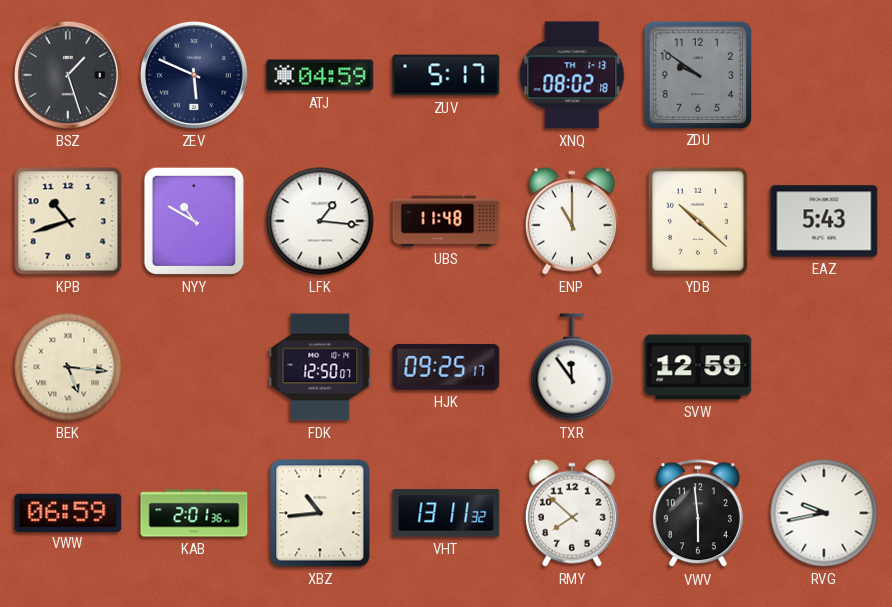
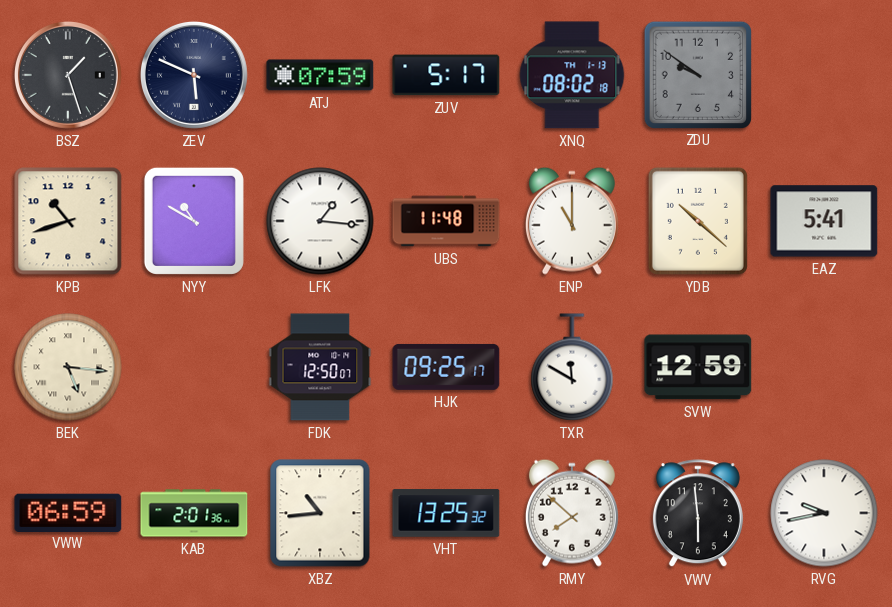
ATJ: 04:59 -> 07:59 (320, 75)
EAZ: 5:43 -> 5:41 (824, 221)
TXR: 11:54 -> 11:50 (572, 367)
VHT: 13:11 -> 13:25 (446, 513)
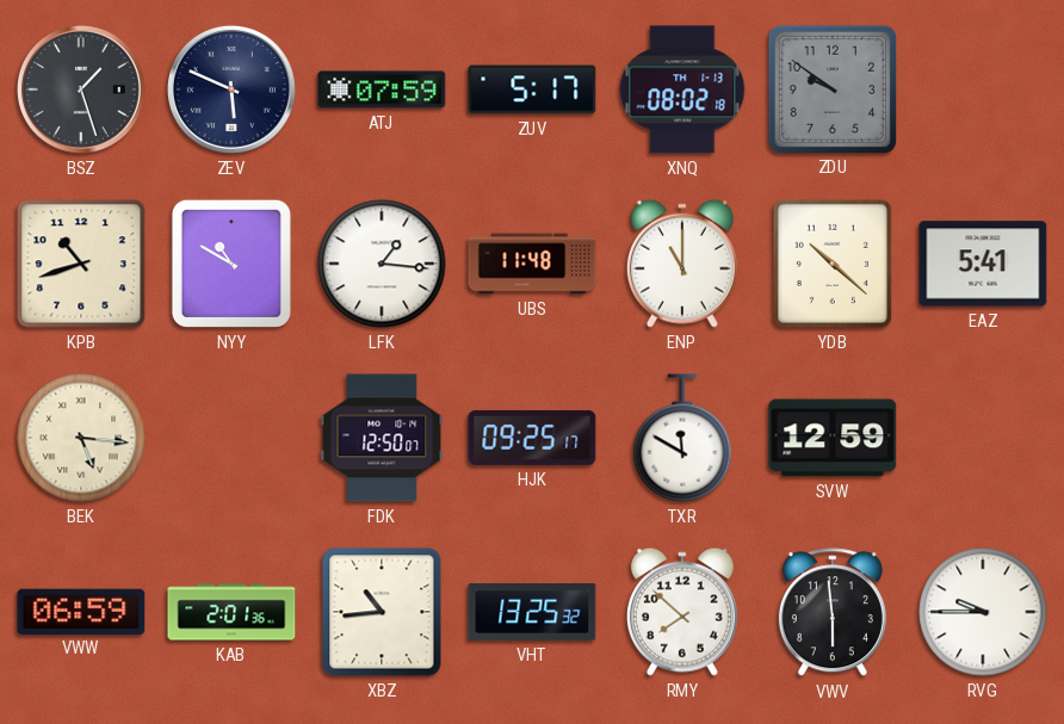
RVG: 9:43 -> 9:45 (983, 612)
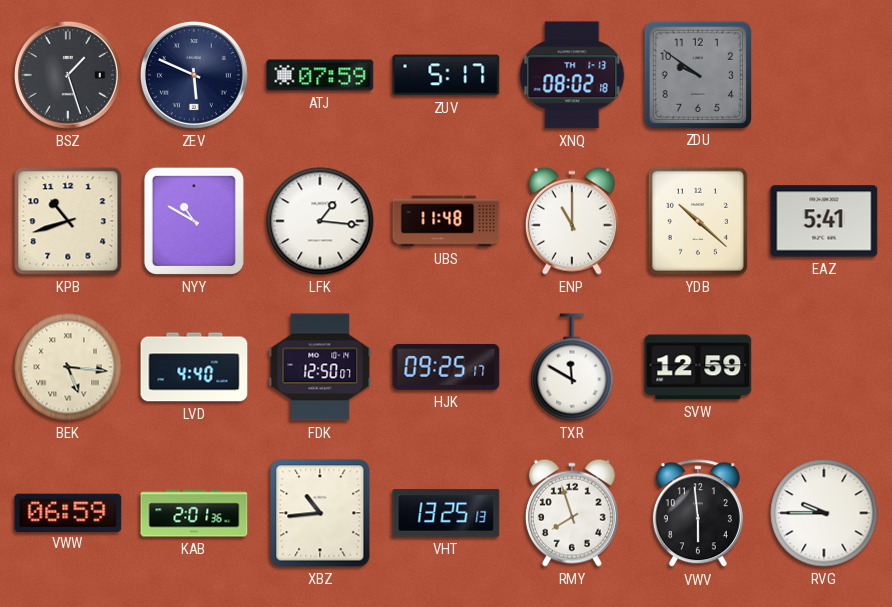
LVD: none -> 4:40 (194, 367)
VHT: 13:25:32 -> 13:25:13 (446, 513)
RMY: 7:52 -> 7:57 (572, 513)
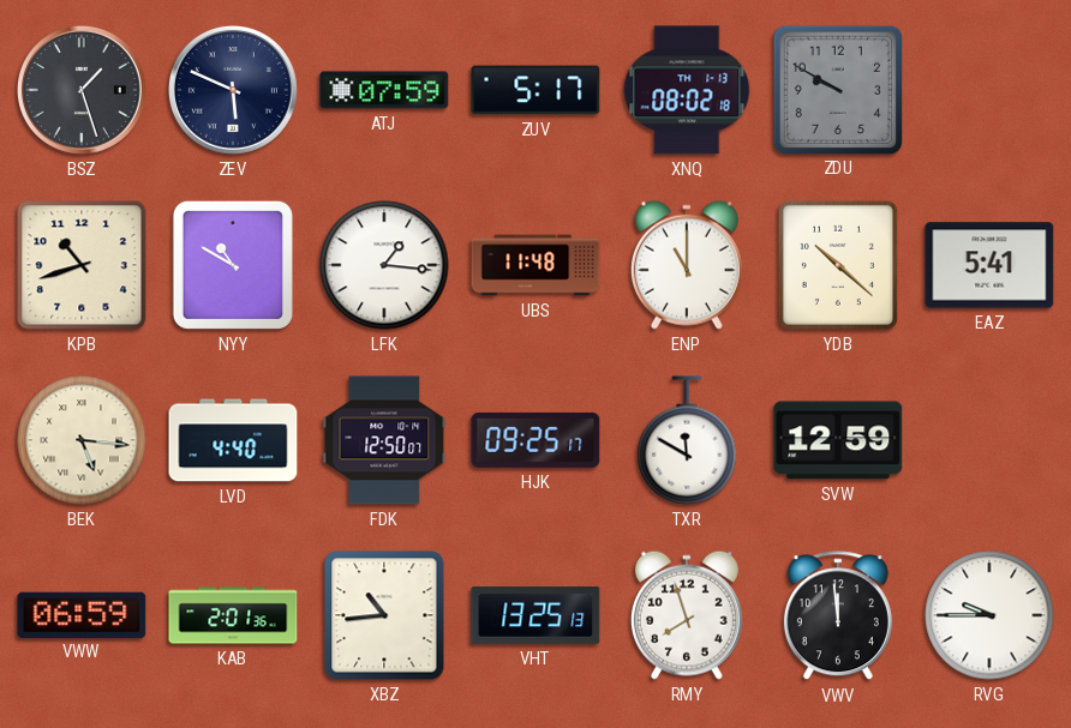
ZDU: 9:51 -> 9:50 (837, 89)
VWV: 5:59 -> 11:59 (838, 616)
